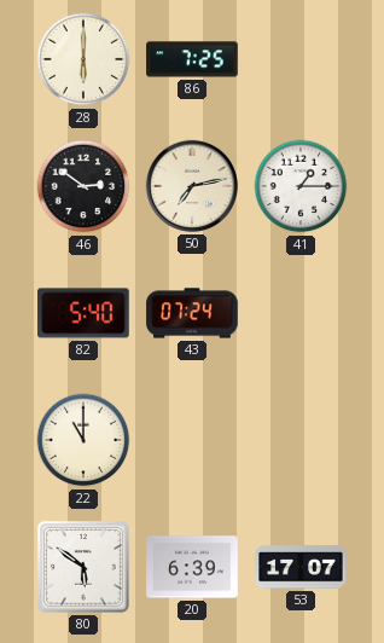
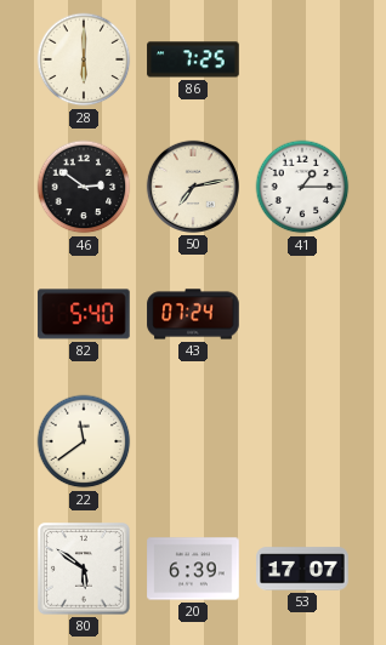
22: 11:00 -> 11:39 (84, 441)
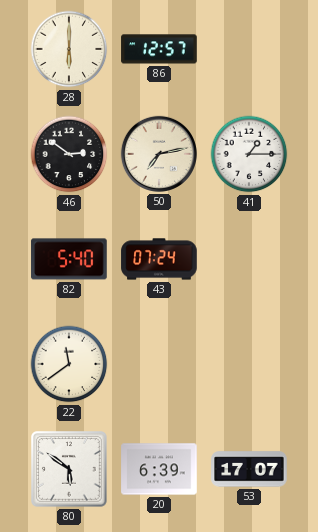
86: 7:25 -> 12:57 (159, 49)
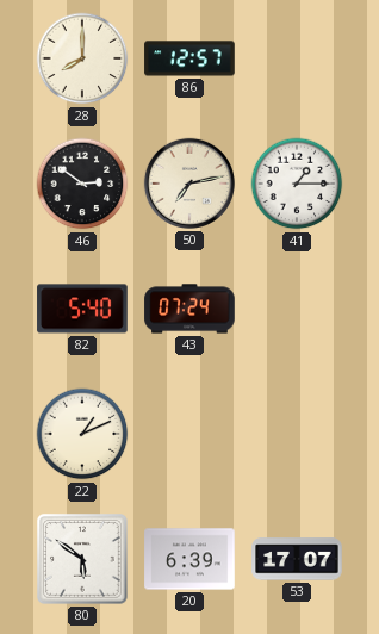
28: 6:00 -> 8:00 (82, 58)
22: 11:39 -> 1:11 (82, 434)
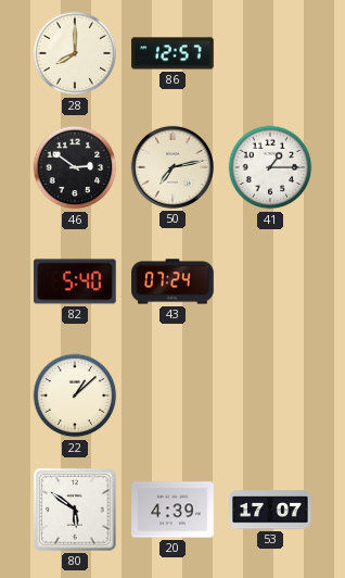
22: 1:11 -> 1:08 (75, 395)
20: 6:39 -> 4:39 (173, 510)
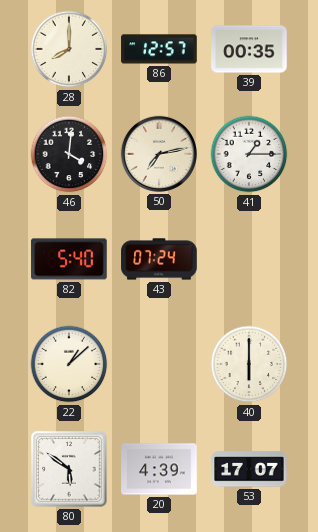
39: none -> 00:35 (249, 49)
46: 2:51 -> 4:01 (69, 154)
40: none -> 6:00 (249, 364)
